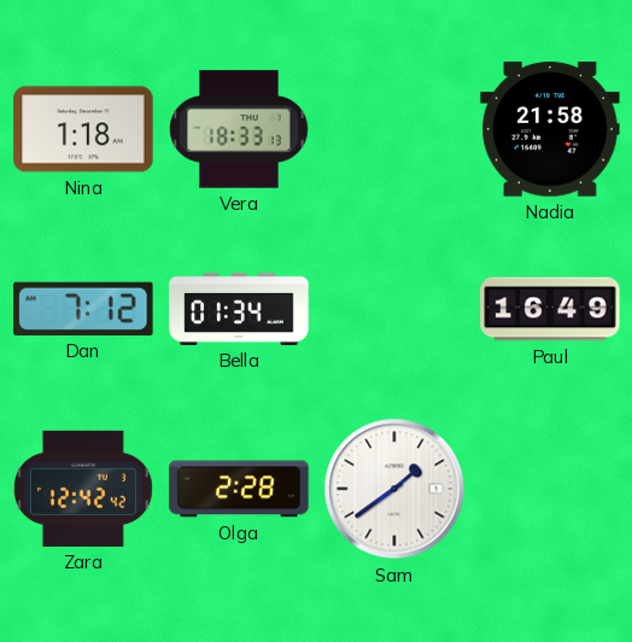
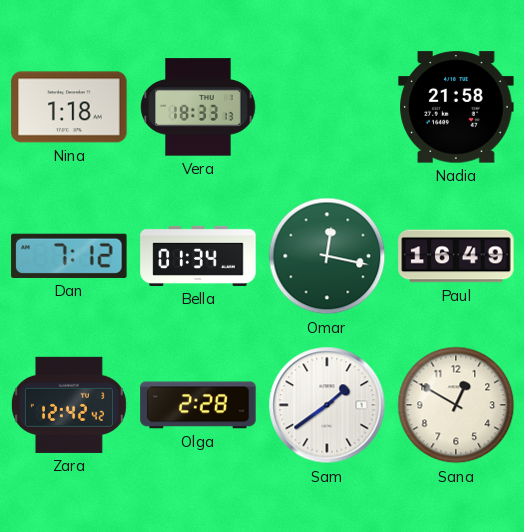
Omar: none -> 12:17 (327, 256)
Sana: none -> 12:50 (456, 405)
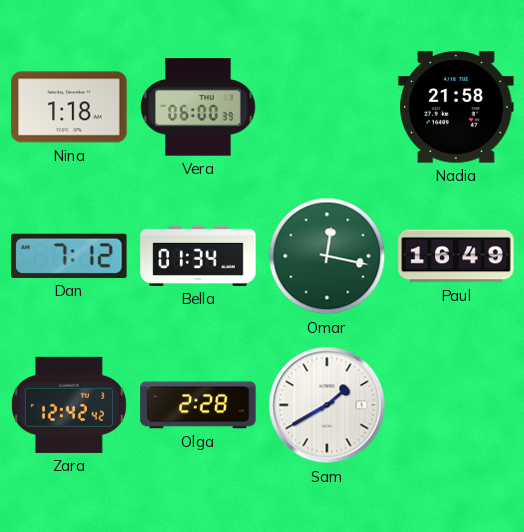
Vera: 18:33 -> 06:00 (198, 107)
Sam: 1:39 -> 1:40 (327, 405)
Sana: 12:50 -> none (456, 405)
